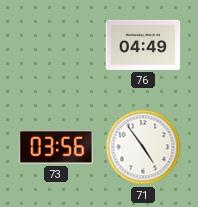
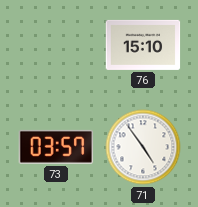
76: 04:49 -> 15:10 (143, 45)
73: 03:56 -> 03:57 (56, 147)
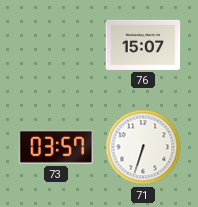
76: 15:10 -> 15:07 (143, 45)
71: 4:54 -> 6:33 (143, 147)
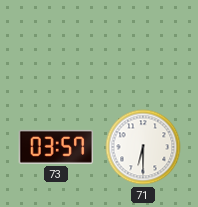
76: 15:07 -> none (143, 45)
71: 6:33 -> 6:30 (143, 147)
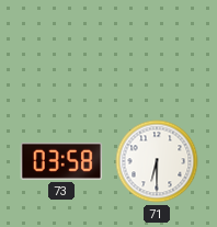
73: 03:57 -> 03:58 (61, 161)
